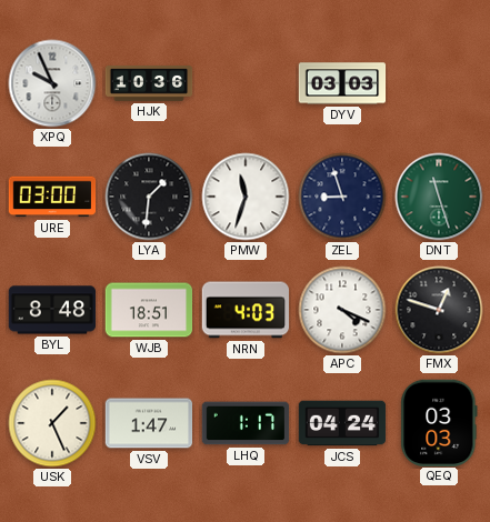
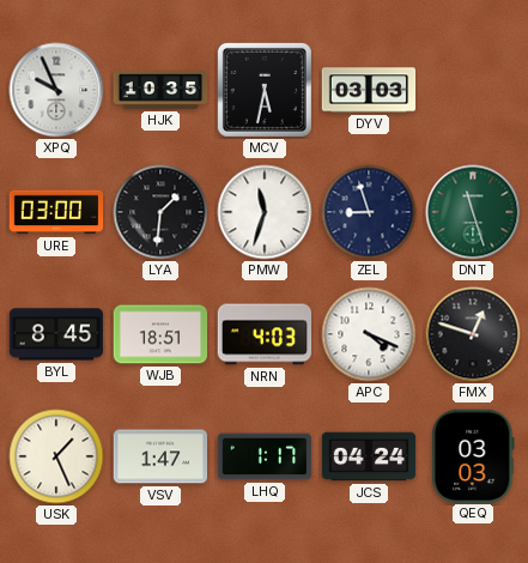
HJK: 10:36 -> 10:35 (160, 91)
MCV: none -> 5:32 (265, 90)
BYL: 8:48 -> 8:45 (56, 334)
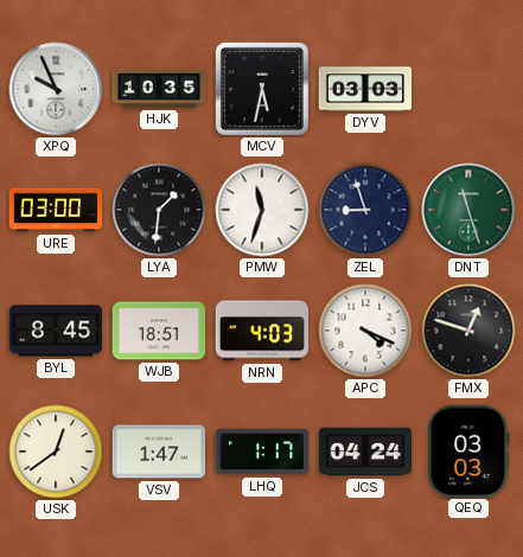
USK: 1:26 -> 12:39 (56, 452)
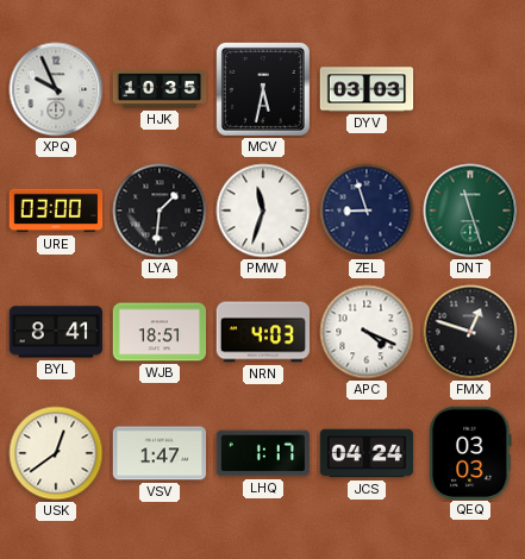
BYL: 8:45 -> 8:41 (56, 332)
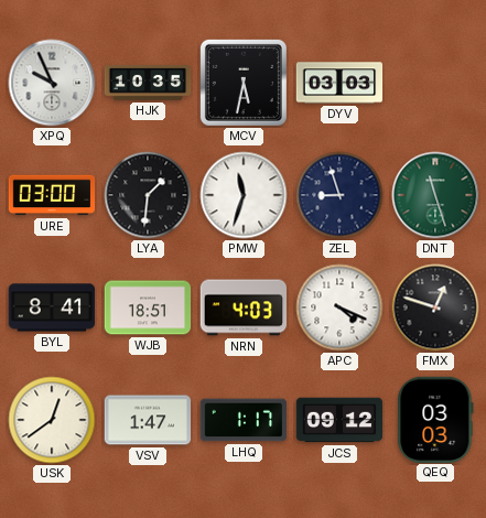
JCS: 04:24 -> 09:12 (339, 420)
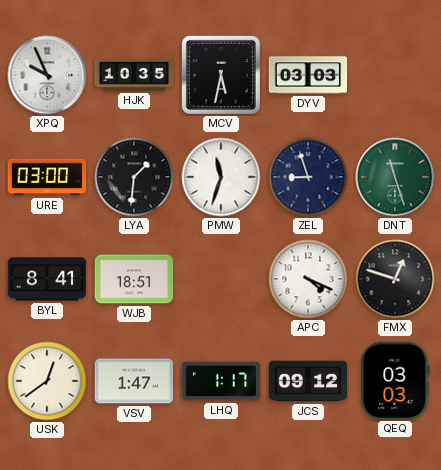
NRN: 4:03 -> none (244, 307)
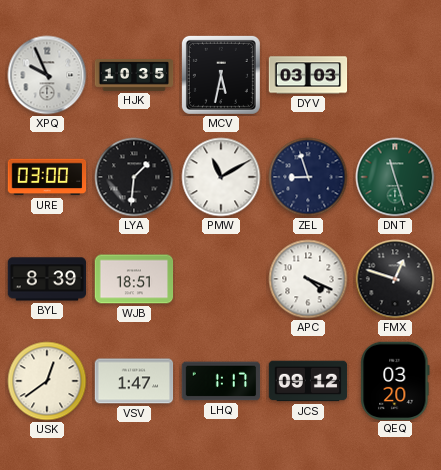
PMW: 11:33 -> 11:10 (221, 177)
BYL: 8:41 -> 8:39 (47, 279)
QEQ: 03:03 -> 03:20 (395, 380)
